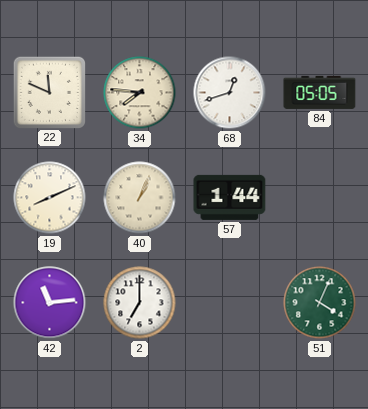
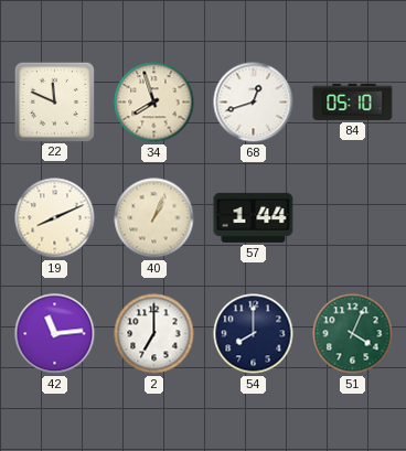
34: 7:46 -> 7:57 (154, 103)
84: 05:05 -> 05:10 (353, 101)
54: none -> 8:00 (254, 334)
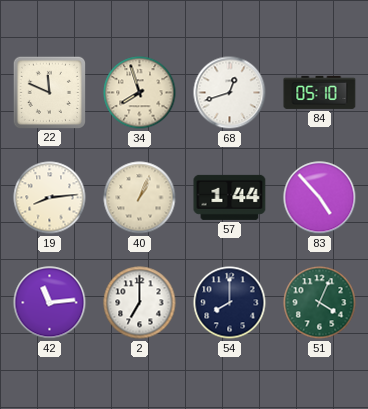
19: 8:11 -> 8:14 (50, 198)
83: none -> 4:53 (320, 198)
